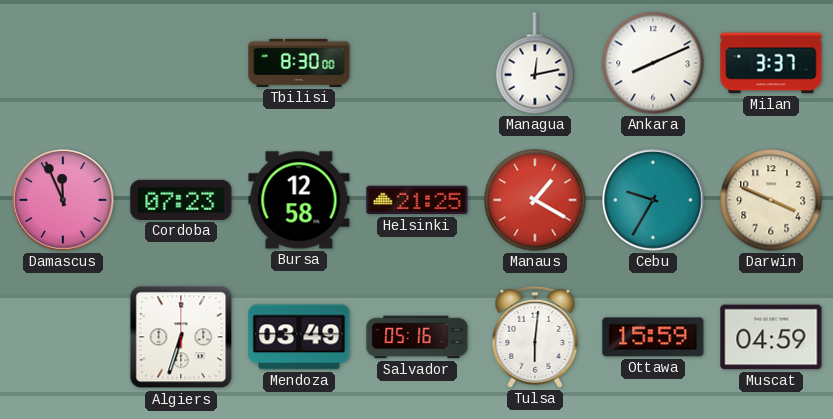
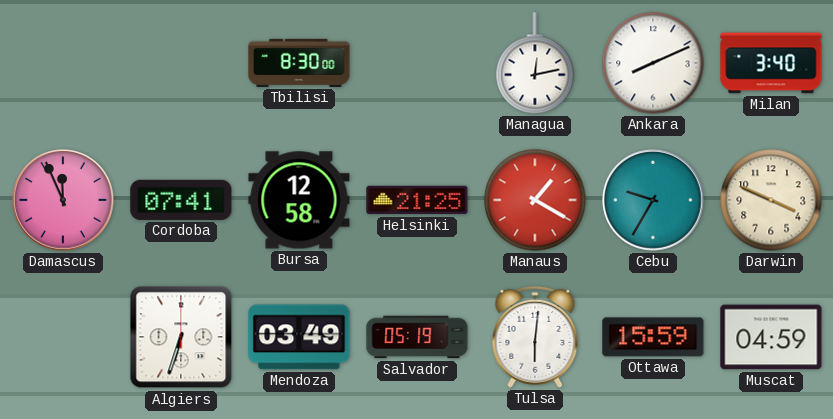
Milan: 3:37 -> 3:40 (771, 63)
Cordoba: 07:23 -> 07:41 (181, 200)
Salvador: 05:16 -> 05:19 (417, 337)
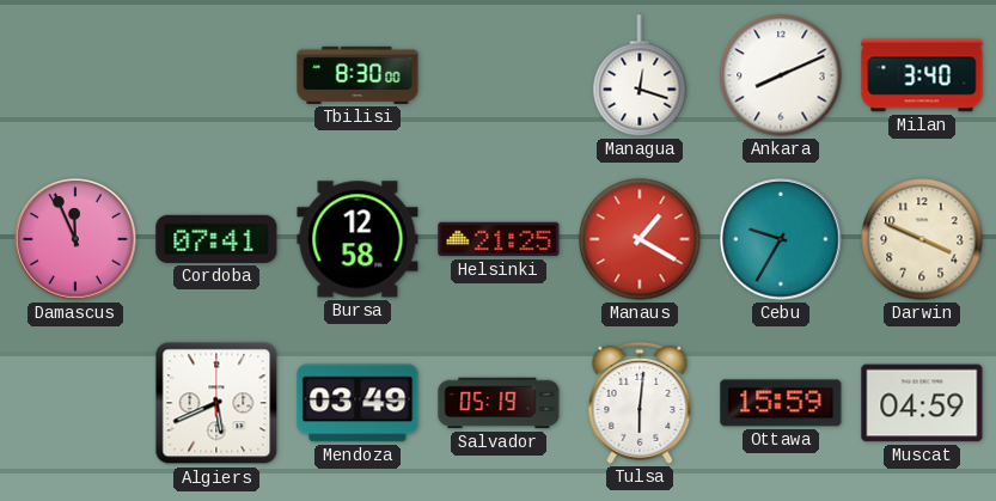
Managua: 12:13 -> 12:18 (640, 75)
Algiers: 6:33 -> 5:41 (216, 403)
